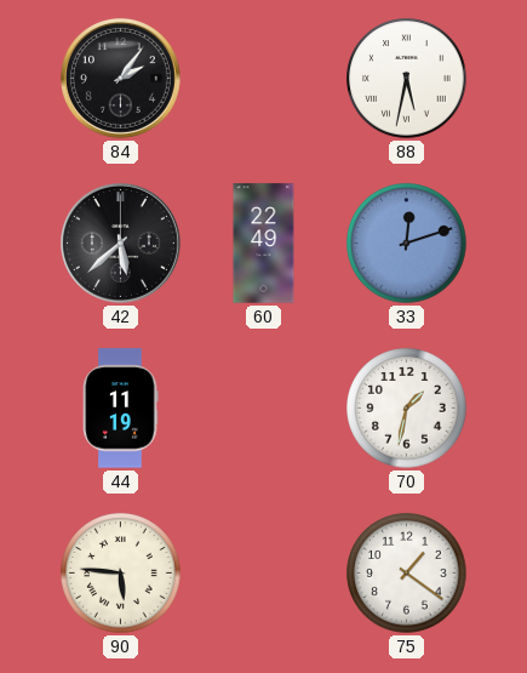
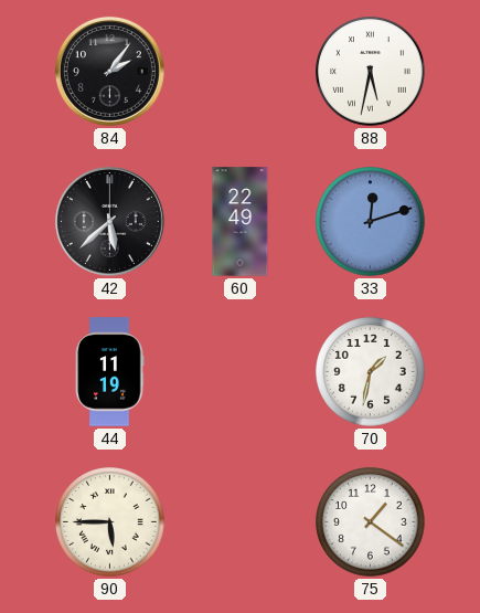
90: 5:46 -> 5:45 (110, 522)
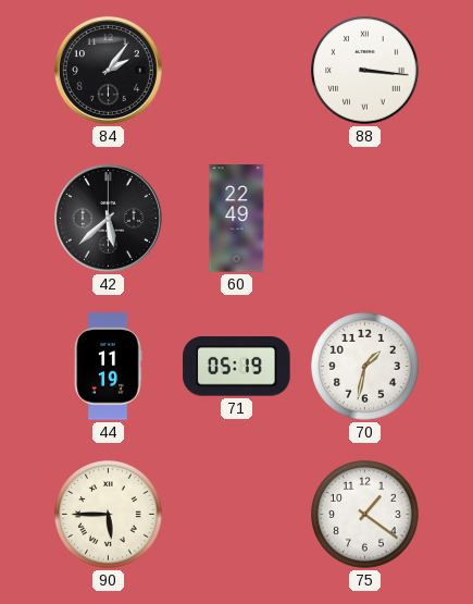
88: 5:32 -> 3:16 (365, 71)
33: 12:12 -> none (371, 222)
71: none -> 05:19 (237, 367)
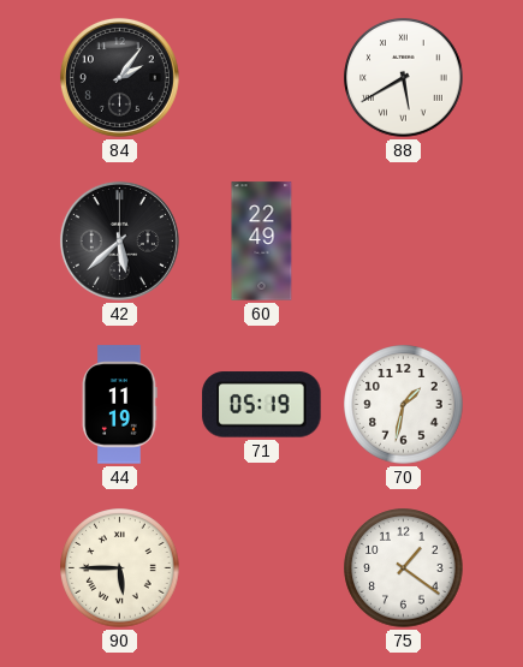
88: 3:16 -> 5:40 (404, 78)
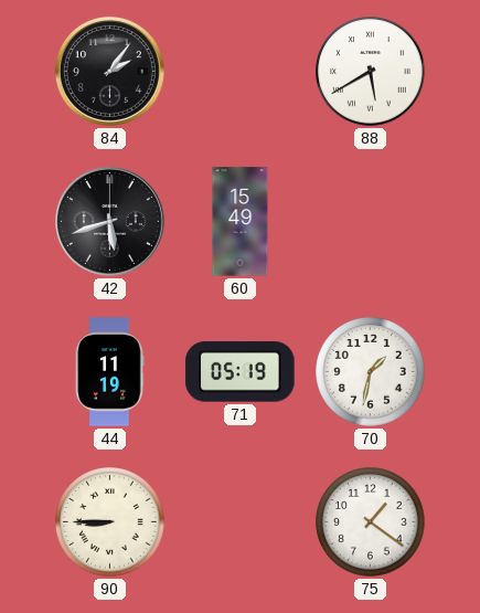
42: 5:38 -> 5:42 (109, 221)
60: 22:49 -> 15:49 (241, 222)
90: 5:45 -> 8:45 (110, 522)
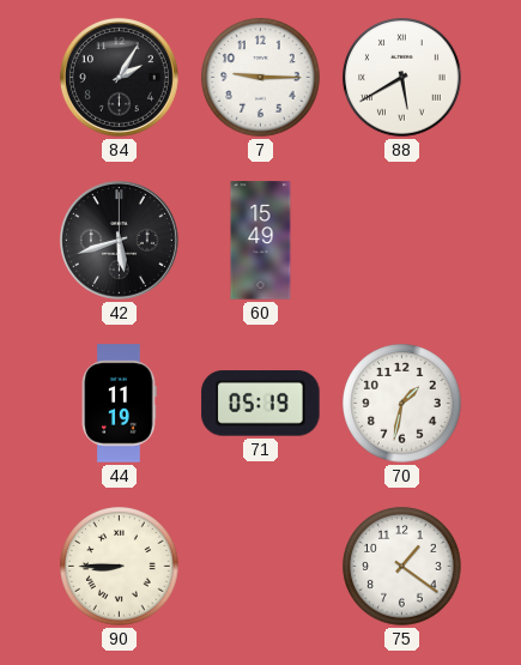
84: 2:06 -> 2:05 (119, 77)
7: none -> 9:15 (261, 78)
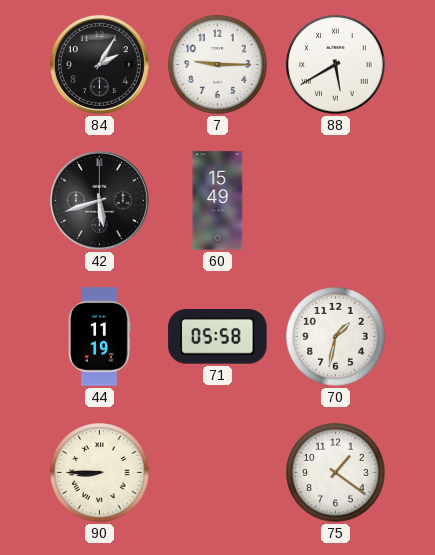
71: 05:19 -> 05:58 (218, 337)
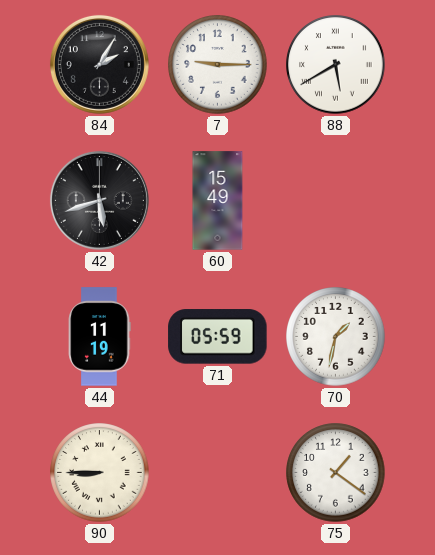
71: 05:58 -> 05:59 (218, 337)
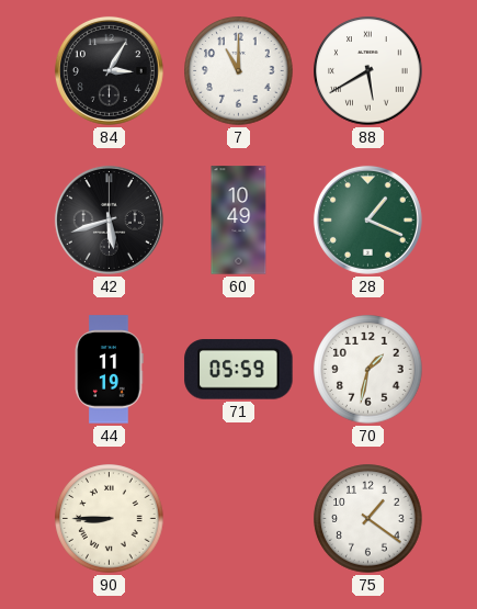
84: 2:05 -> 3:05 (109, 70)
7: 9:15 -> 11:00 (239, 71)
60: 15:49 -> 10:49 (239, 221)
28: none -> 1:19 (367, 219)
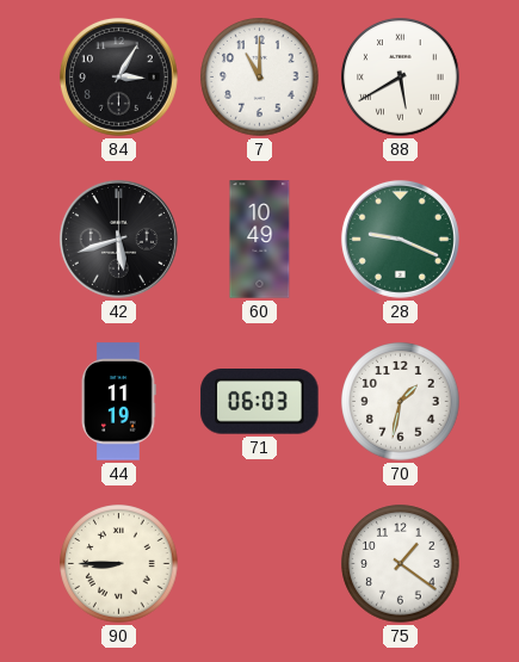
28: 1:19 -> 9:19 (400, 239)
71: 05:59 -> 06:03 (260, 402)
